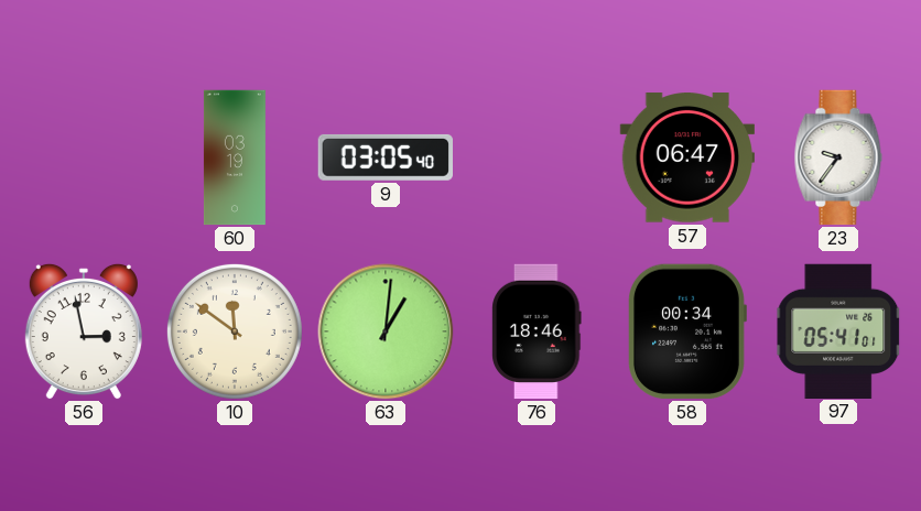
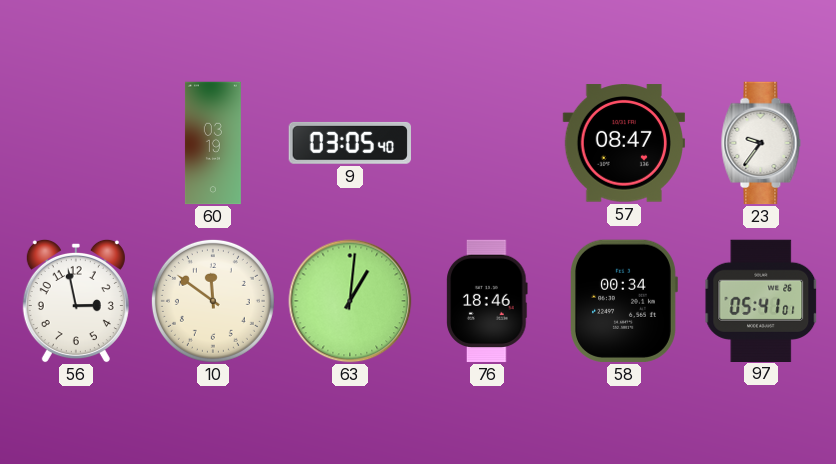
57: 06:47 -> 08:47 (623, 143)
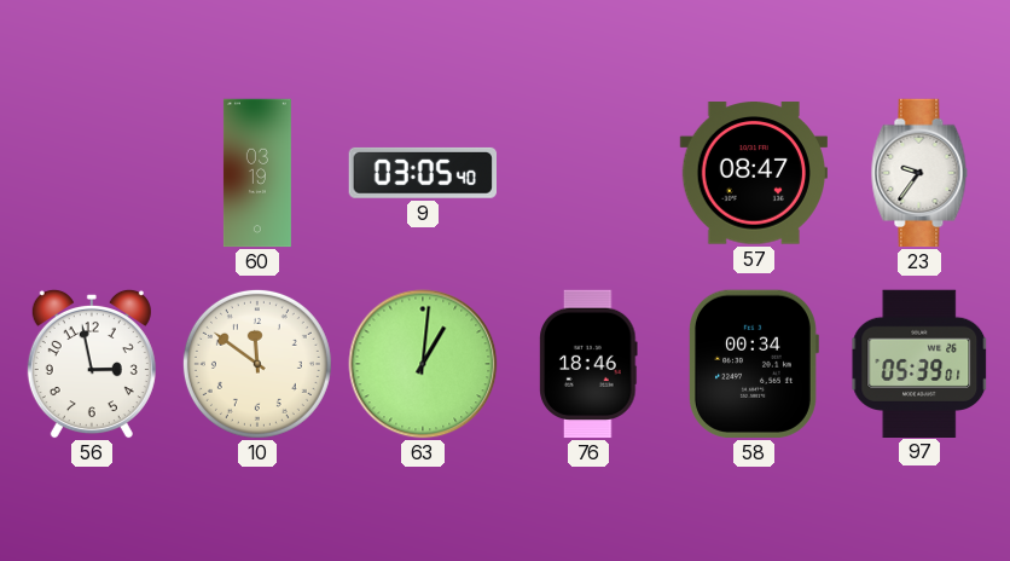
97: 05:41 -> 05:39 (919, 363)
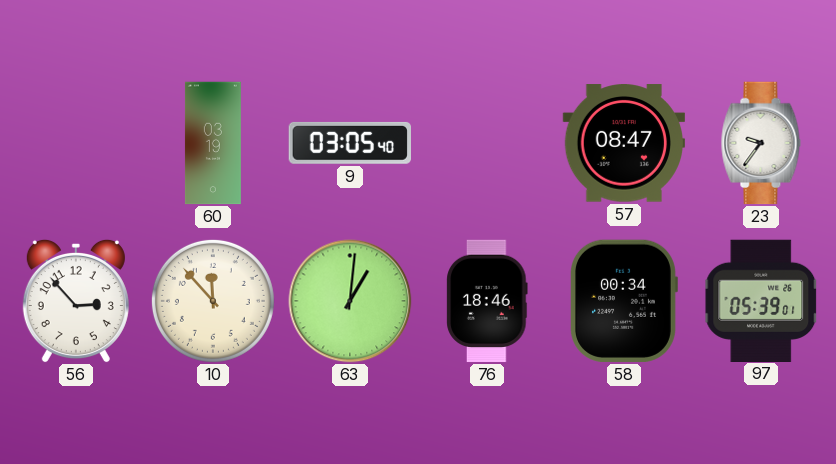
56: 2:58 -> 2:53 (76, 301)
10: 11:51 -> 11:53 (213, 301)
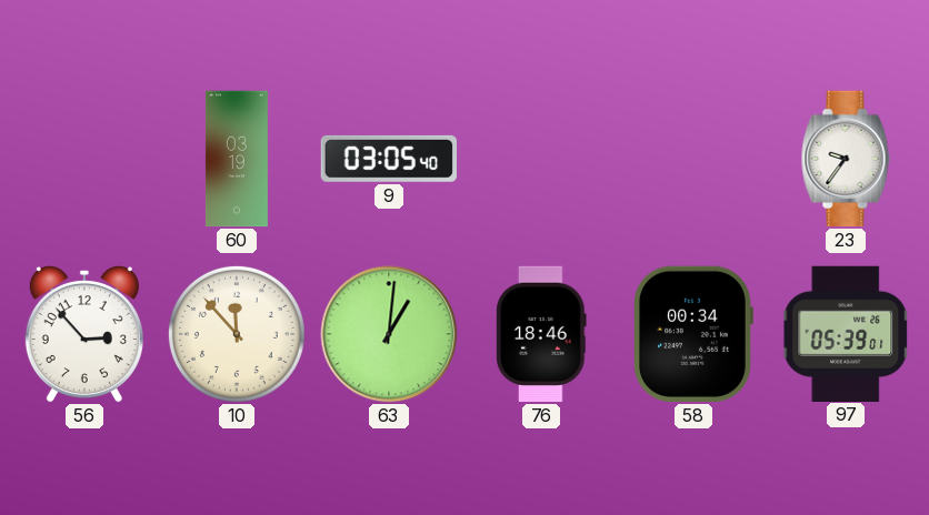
57: 08:47 -> none (623, 143)
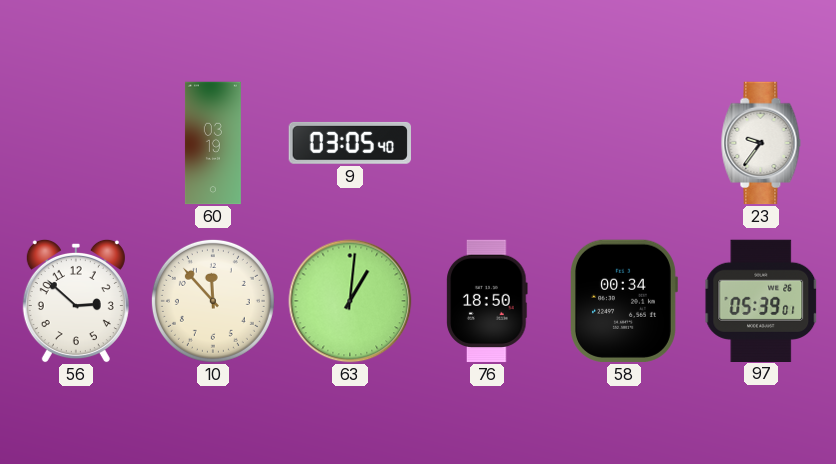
56: 2:53 -> 2:52 (76, 301)
76: 18:46 -> 18:50 (487, 301)
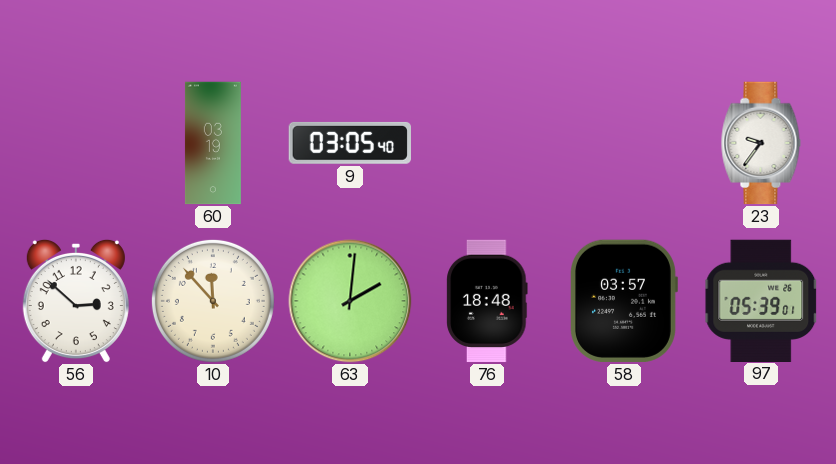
63: 1:01 -> 2:01 (350, 301)
76: 18:50 -> 18:48 (487, 301)
58: 00:34 -> 03:57 (624, 301)
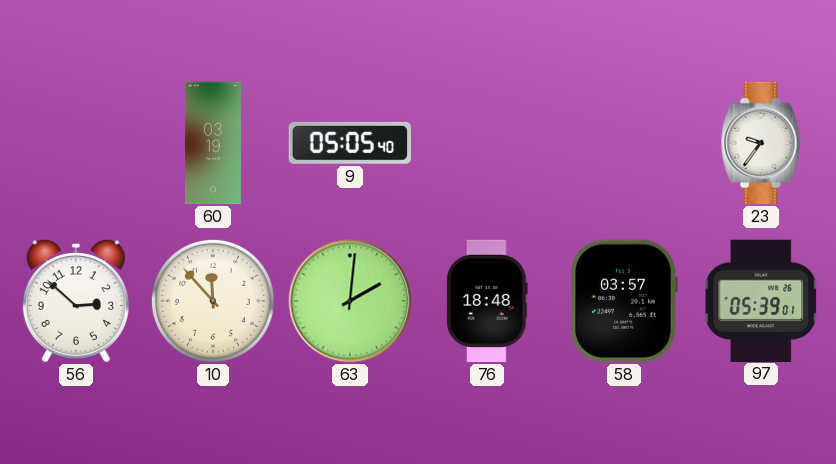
9: 03:05 -> 05:05 (349, 143)
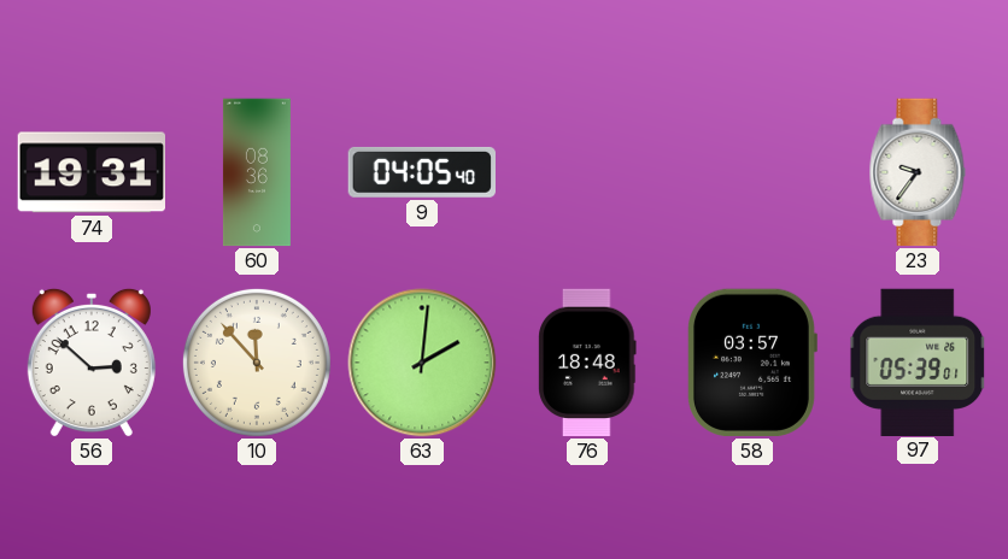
74: none -> 19:31 (90, 172)
60: 03:19 -> 08:36 (257, 172)
9: 05:05 -> 04:05 (421, 172)
